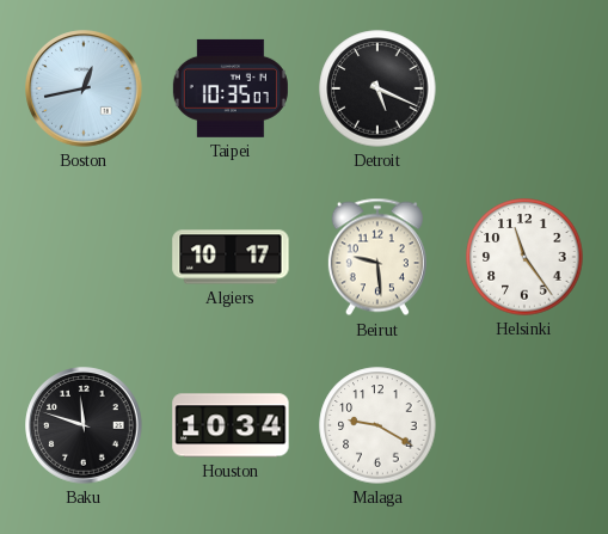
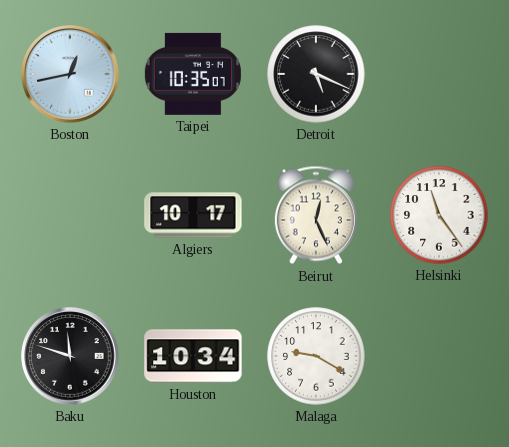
Beirut: 9:29 -> 12:26 (316, 215)
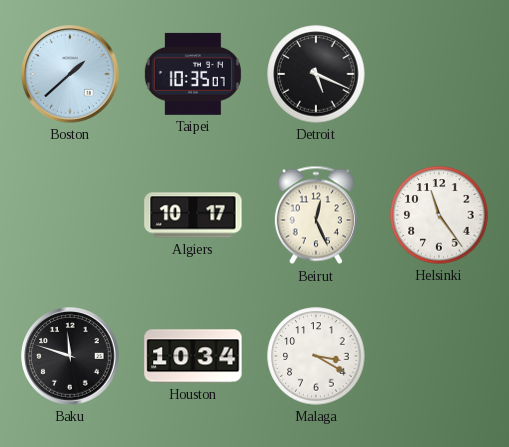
Boston: 12:43 -> 1:38 (70, 74)
Malaga: 9:20 -> 3:20 (316, 356)
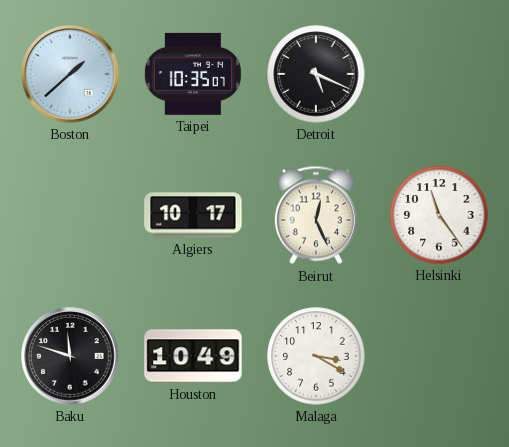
Houston: 10:34 -> 10:49 (193, 356)
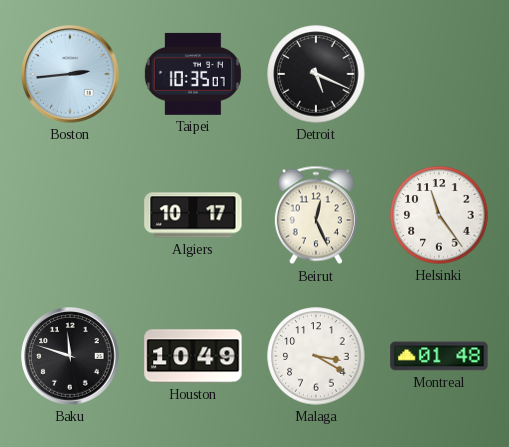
Boston: 1:38 -> 2:44 (70, 74)
Montreal: none -> 01:48 (439, 356)
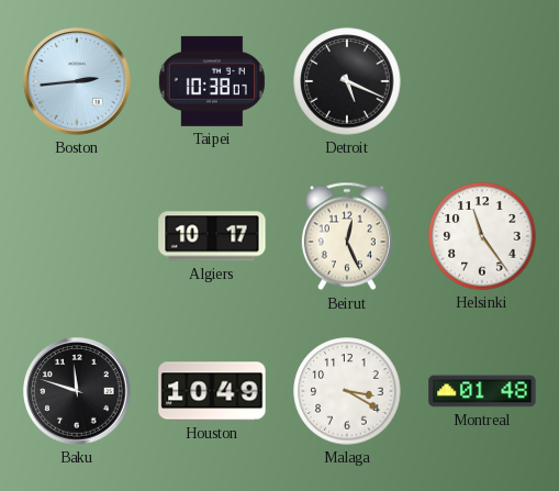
Taipei: 10:35 -> 10:38 (212, 81)
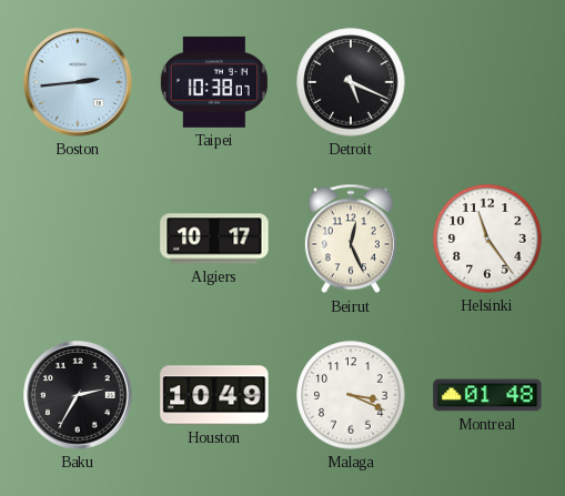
Baku: 11:48 -> 2:35 (78, 395)
Malaga: 3:20 -> 3:19 (351, 395)
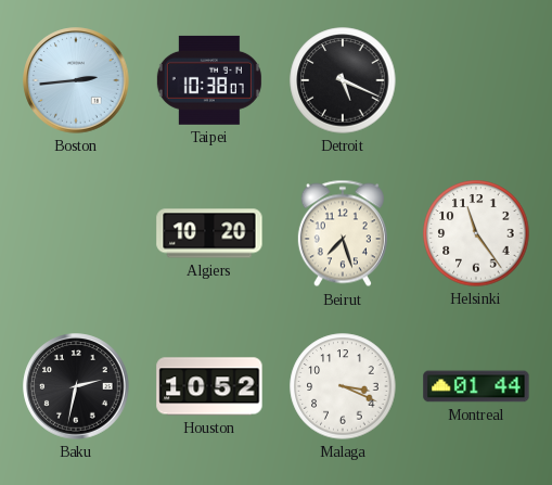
Algiers: 10:17 -> 10:20 (209, 233)
Beirut: 12:26 -> 7:27 (343, 233)
Baku: 2:35 -> 2:32 (76, 386)
Houston: 10:49 -> 10:52 (209, 386)
Montreal: 01:48 -> 01:44 (476, 386)
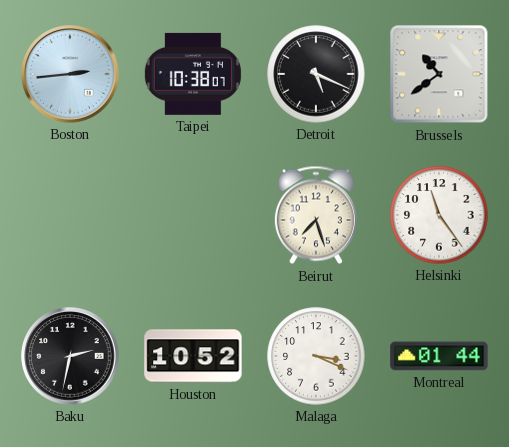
Brussels: none -> 10:39 (439, 74)
Algiers: 10:20 -> none (209, 233)
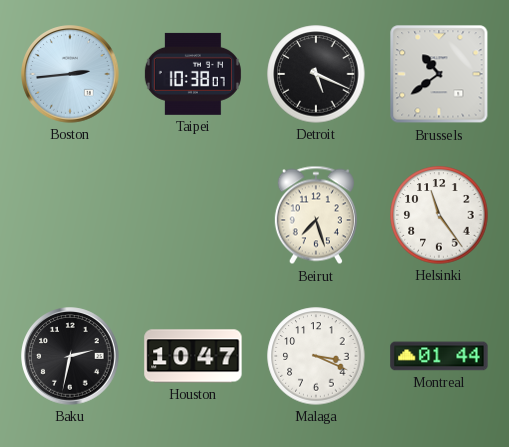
Houston: 10:52 -> 10:47 (193, 356)
